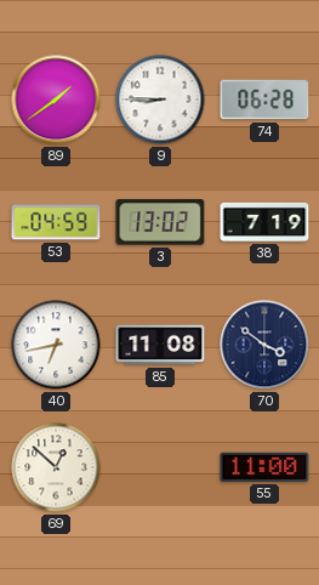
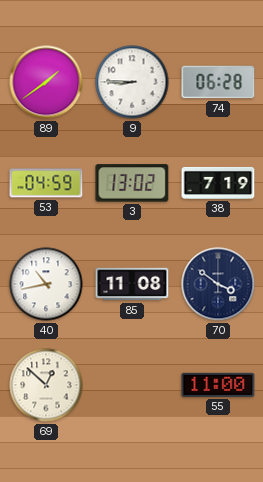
40: 6:43 -> 10:43 (46, 284)
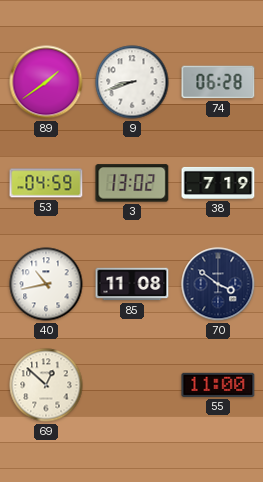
9: 8:45 -> 8:42 (132, 82)
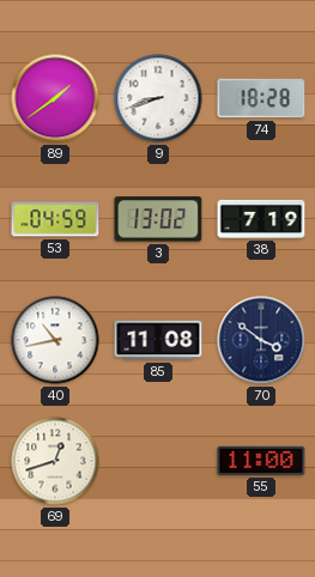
74: 06:28 -> 18:28 (261, 98)
69: 12:52 -> 12:42 (55, 461)
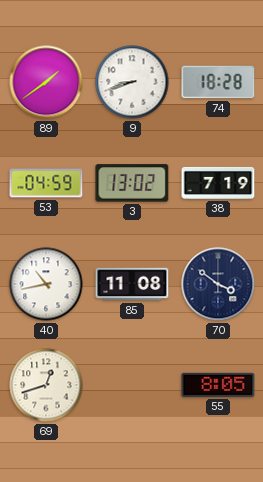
55: 11:00 -> 8:05 (218, 385)
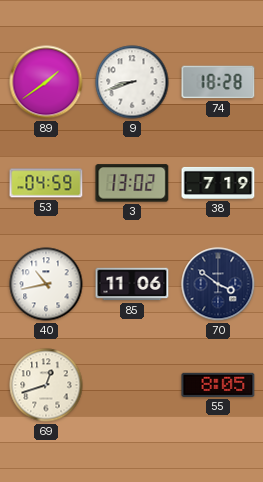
85: 11:08 -> 11:06 (132, 284)
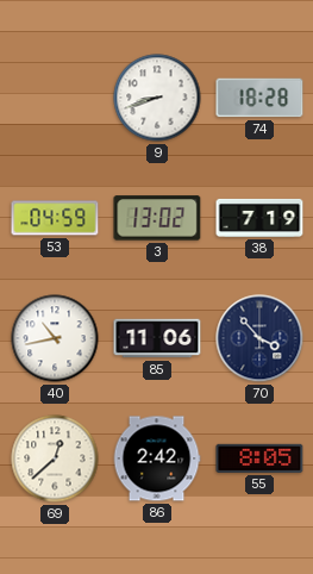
89: 1:39 -> none (46, 82)
70: 3:51 -> 3:53 (259, 338)
69: 12:42 -> 12:38 (55, 458)
86: none -> 2:42 (157, 458)
